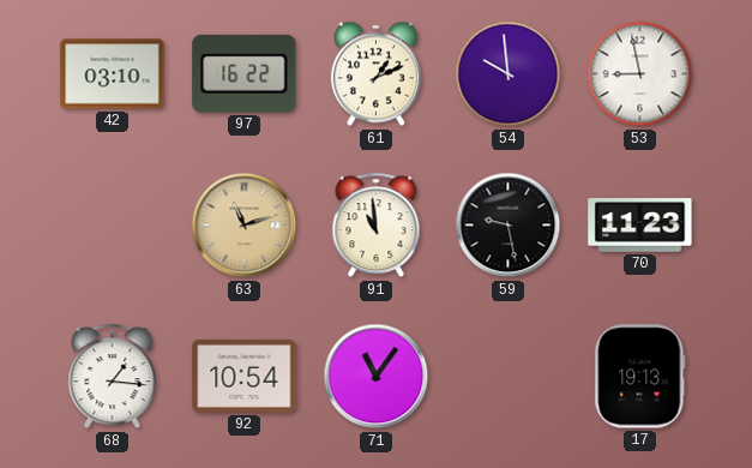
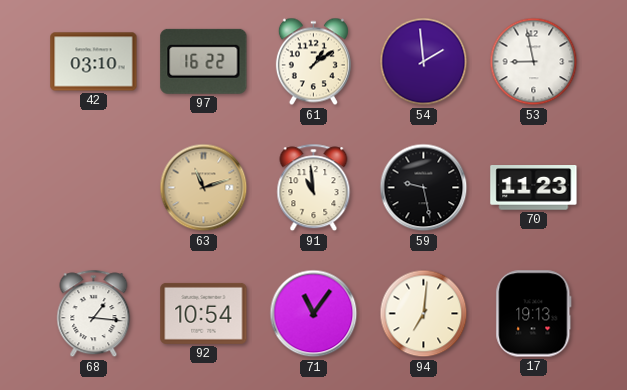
61: 1:11 -> 1:09 (313, 62)
54: 9:59 -> 1:59 (424, 62)
94: none -> 7:01 (424, 314)
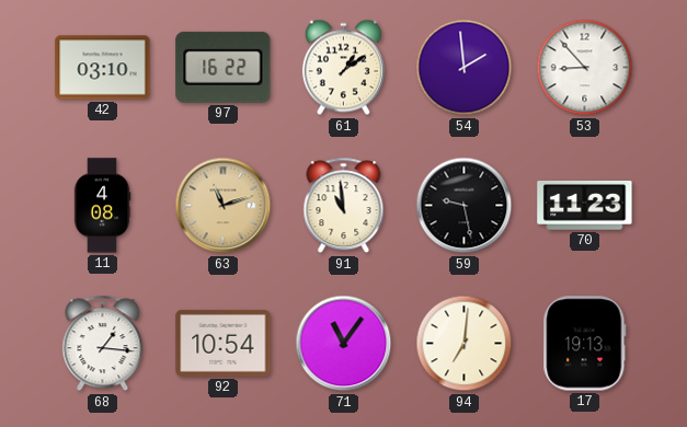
53: 8:58 -> 8:53 (585, 68)
11: none -> 4:08 (102, 206)
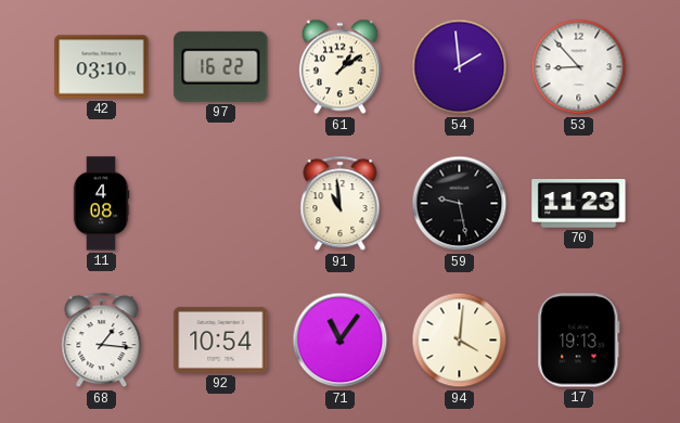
63: 11:12 -> none (224, 206)
94: 7:01 -> 4:01 (460, 341)
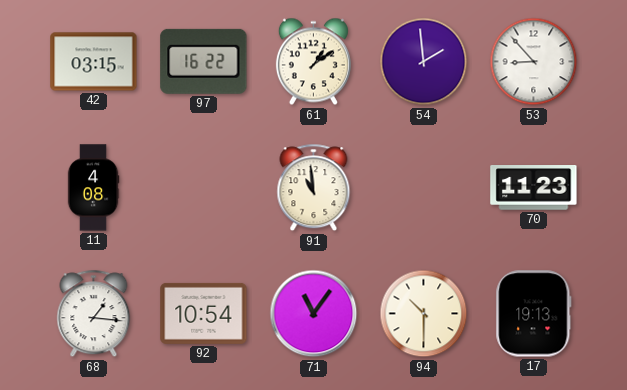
42: 03:10 -> 03:15 (94, 62)
59: 9:28 -> none (460, 204)
94: 4:01 -> 10:30 (424, 314)
